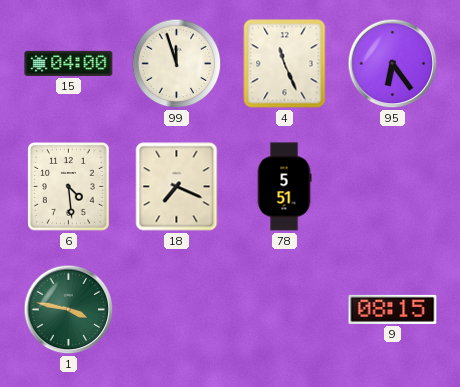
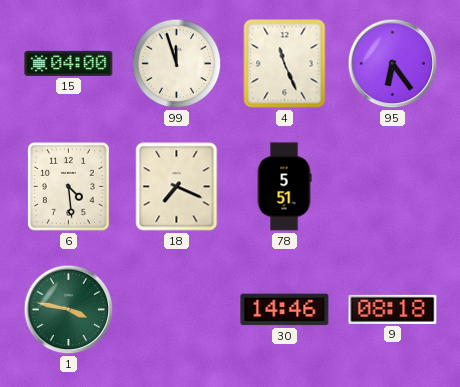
30: none -> 14:46 (285, 310)
9: 08:15 -> 08:18 (393, 309)
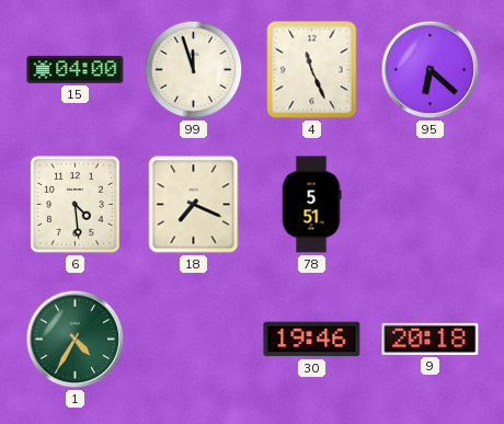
95: 6:24 -> 6:22 (431, 70)
1: 3:47 -> 4:35 (76, 340)
30: 14:46 -> 19:46 (312, 340)
9: 08:18 -> 20:18 (431, 339)
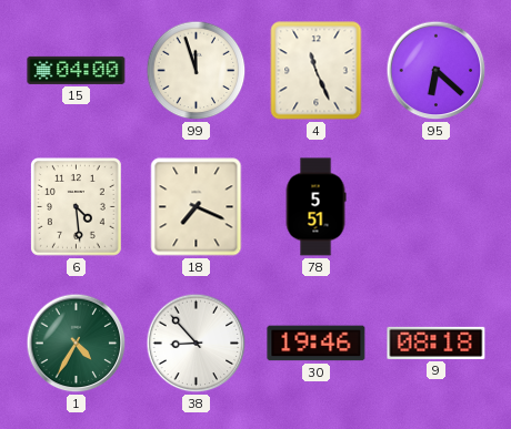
38: none -> 8:53 (197, 344)
9: 20:18 -> 08:18 (437, 343)
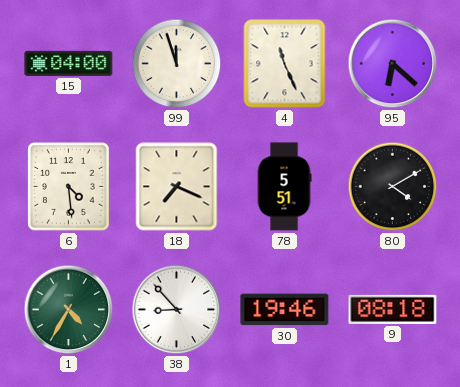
80: none -> 4:10 (393, 187)
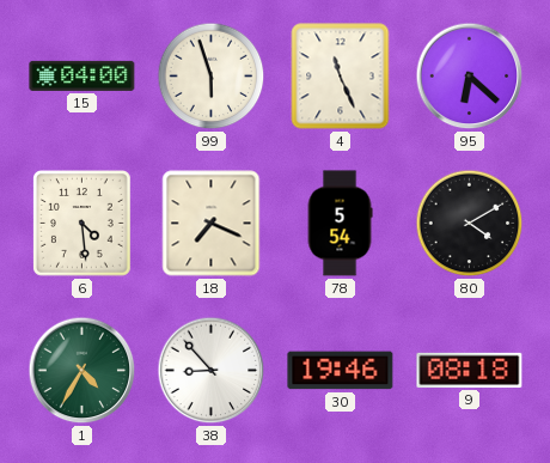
99: 11:57 -> 5:57 (212, 77)
78: 5:51 -> 5:54 (340, 224)
